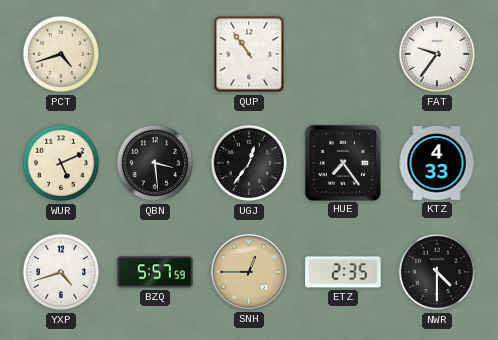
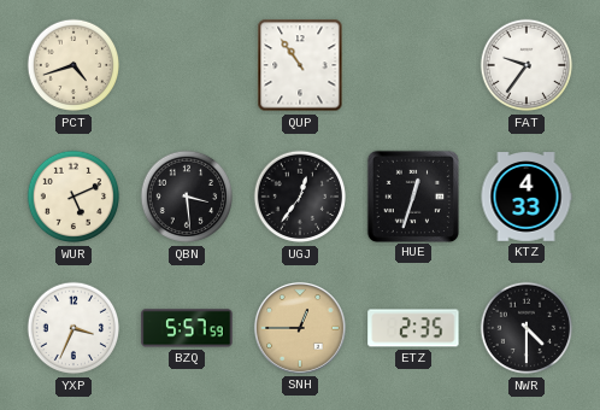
HUE: 7:24 -> 12:33 (412, 195)
YXP: 4:42 -> 3:34 (73, 328)
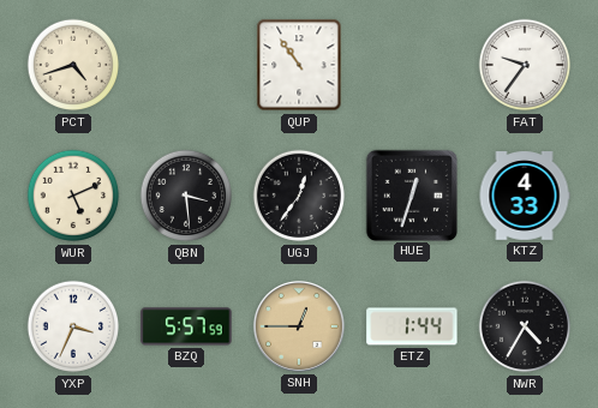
ETZ: 2:35 -> 1:44 (412, 326)
NWR: 4:30 -> 4:35 (525, 326)
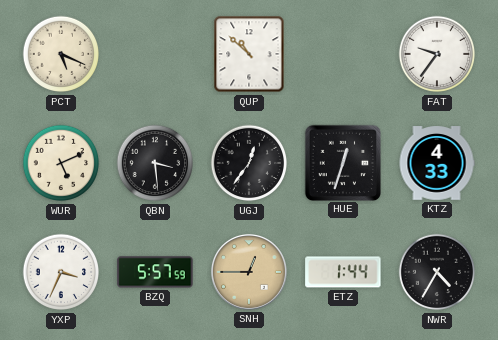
PCT: 4:42 -> 5:19 (61, 54)
QUP: 10:54 -> 10:52 (249, 54)
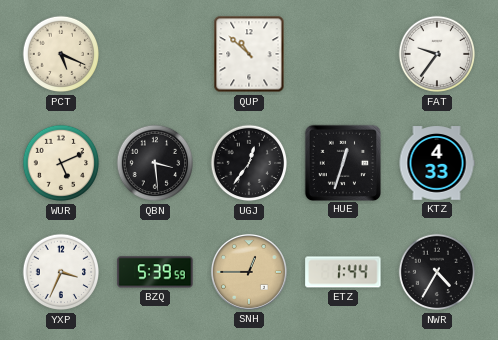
BZQ: 5:57 -> 5:39 (155, 272)
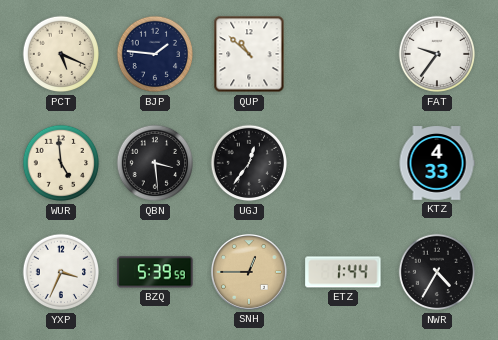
BJP: none -> 1:46 (155, 54)
WUR: 5:11 -> 4:59 (61, 163)
HUE: 12:33 -> none (342, 162)
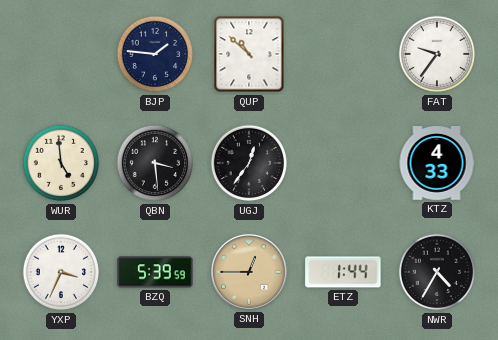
PCT: 5:19 -> none (61, 54)
